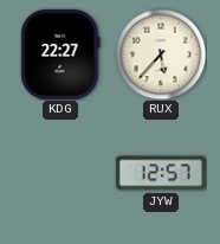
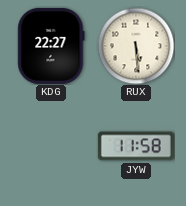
RUX: 5:37 -> 5:29 (136, 46)
JYW: 12:57 -> 11:58 (136, 146)
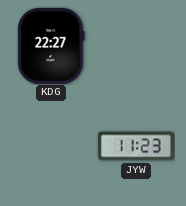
RUX: 5:29 -> none (136, 46)
JYW: 11:58 -> 11:23 (136, 146)
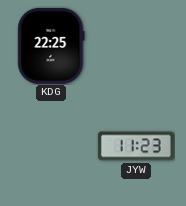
KDG: 22:27 -> 22:25 (51, 46)
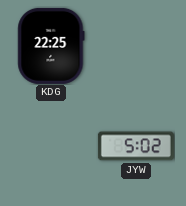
JYW: 11:23 -> 5:02 (136, 146)
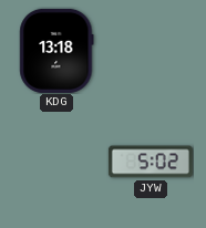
KDG: 22:25 -> 13:18 (56, 51)
